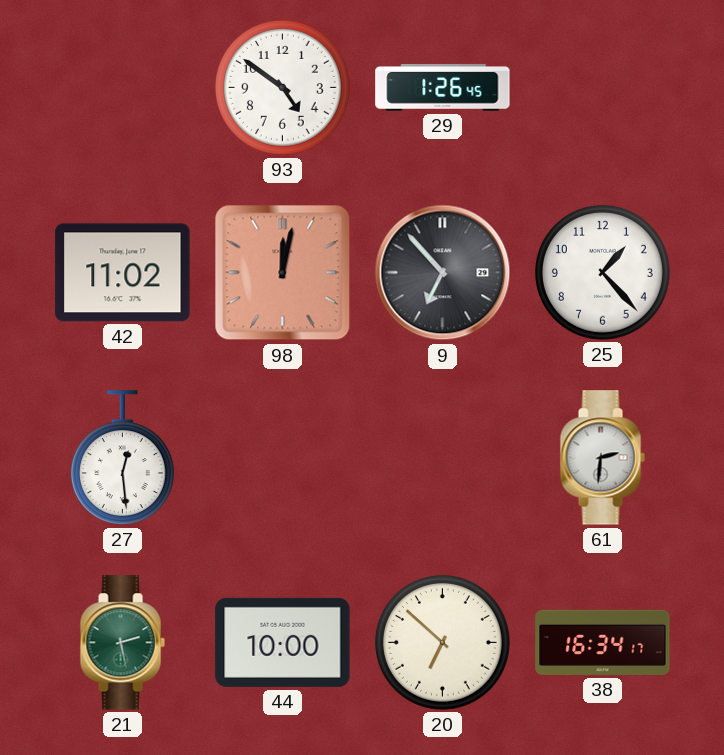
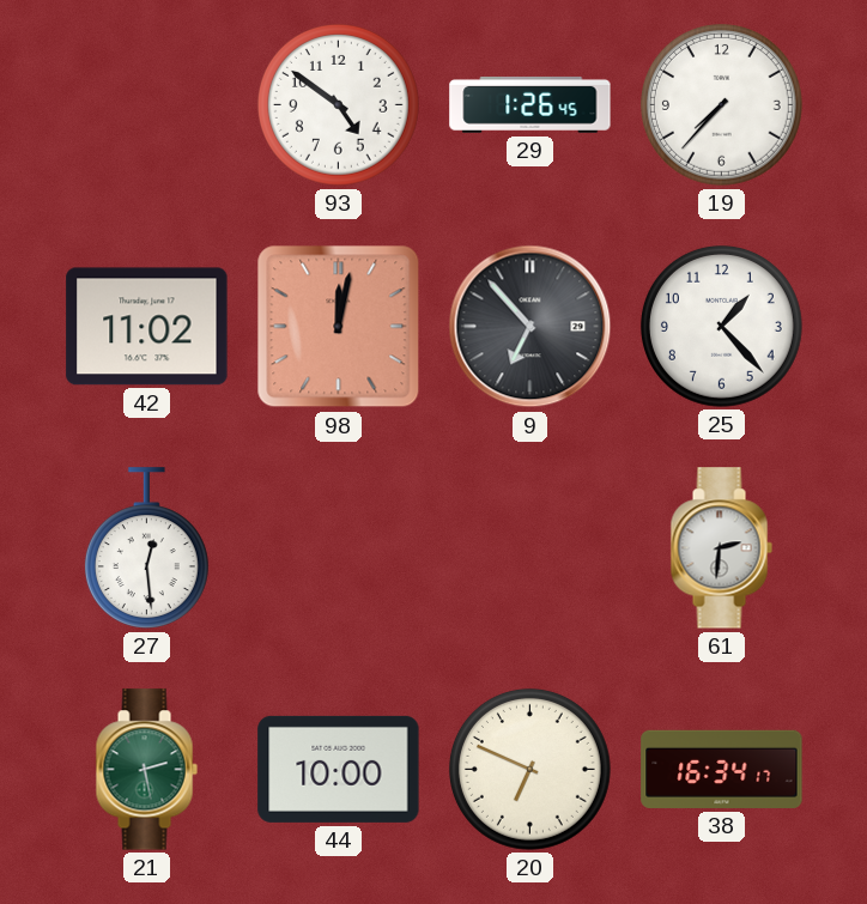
19: none -> 7:37 (721, 104)
20: 6:52 -> 6:49 (529, 769)
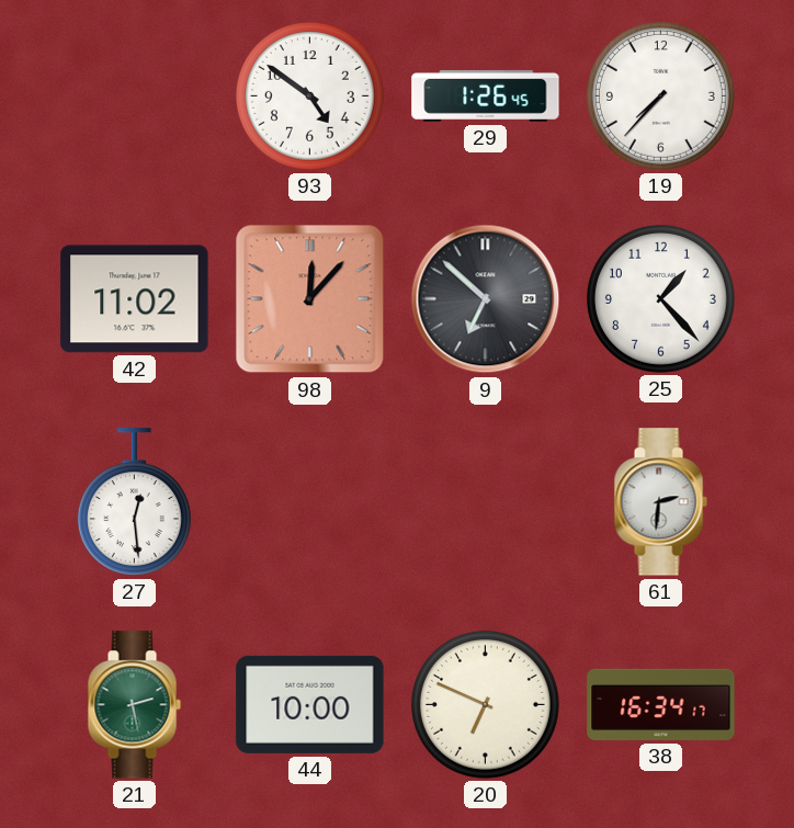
98: 12:02 -> 12:07 (310, 299)
9: 6:53 -> 6:52 (486, 299)
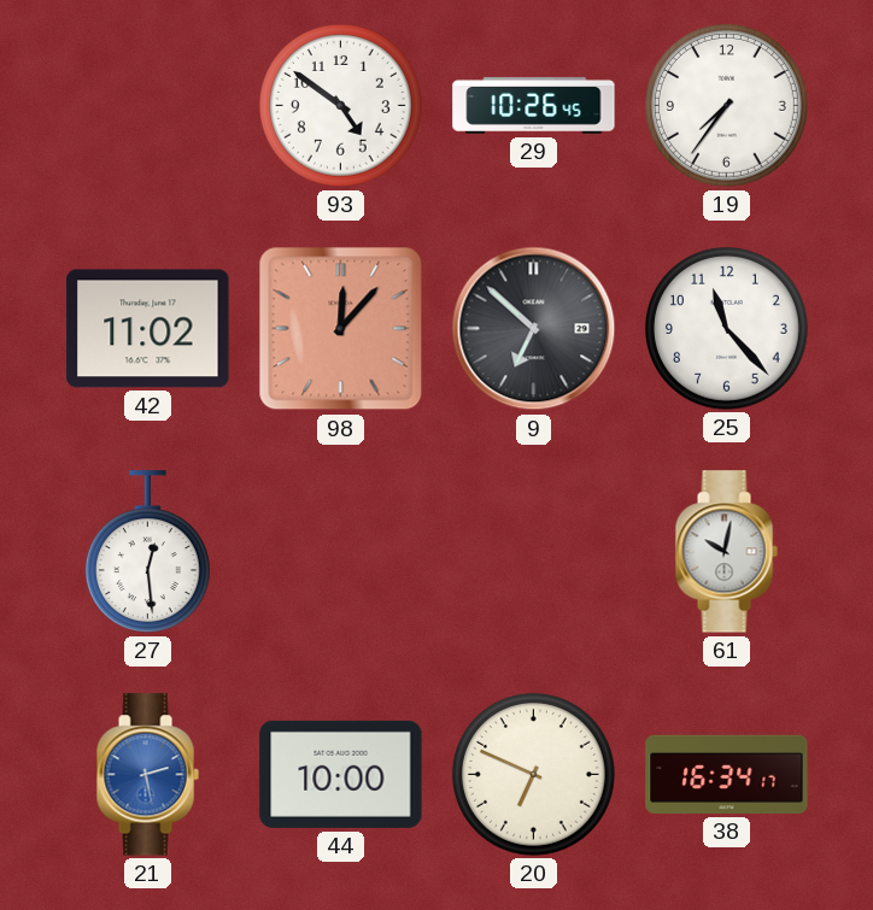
29: 1:26 -> 10:26 (534, 105)
19: 7:37 -> 7:36 (726, 105)
25: 1:23 -> 11:23 (726, 328)
61: 2:31 -> 10:02 (726, 552)
21 dial: green -> blue (147, 775)
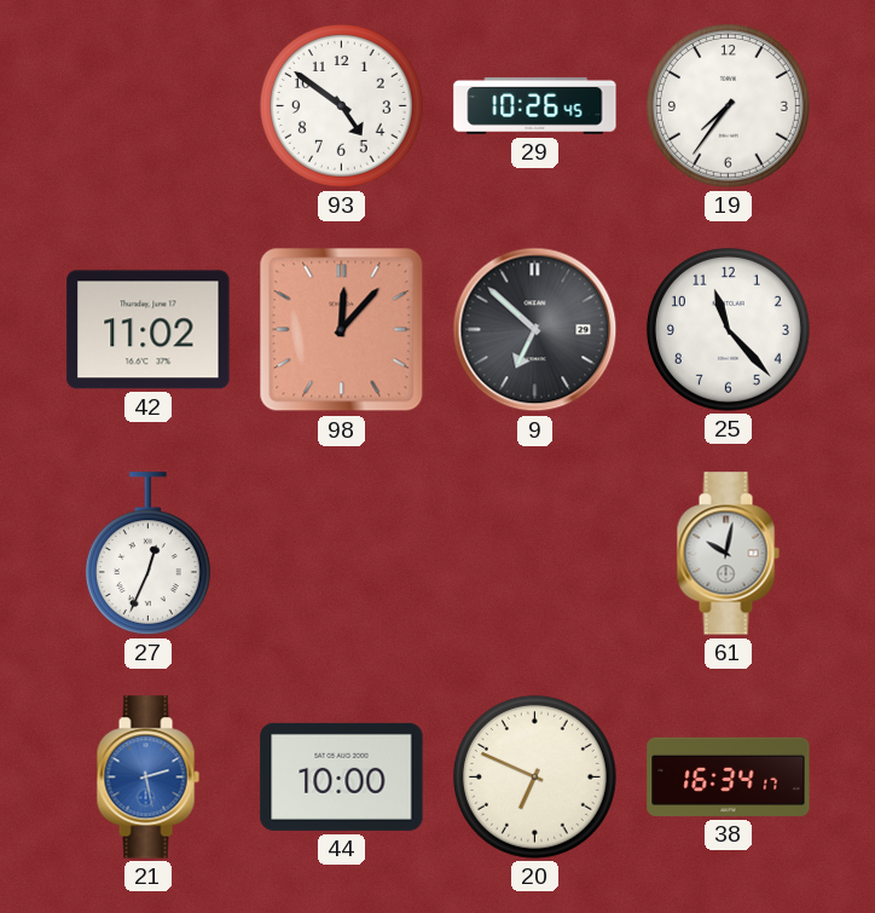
27: 12:29 -> 12:34 (147, 554)
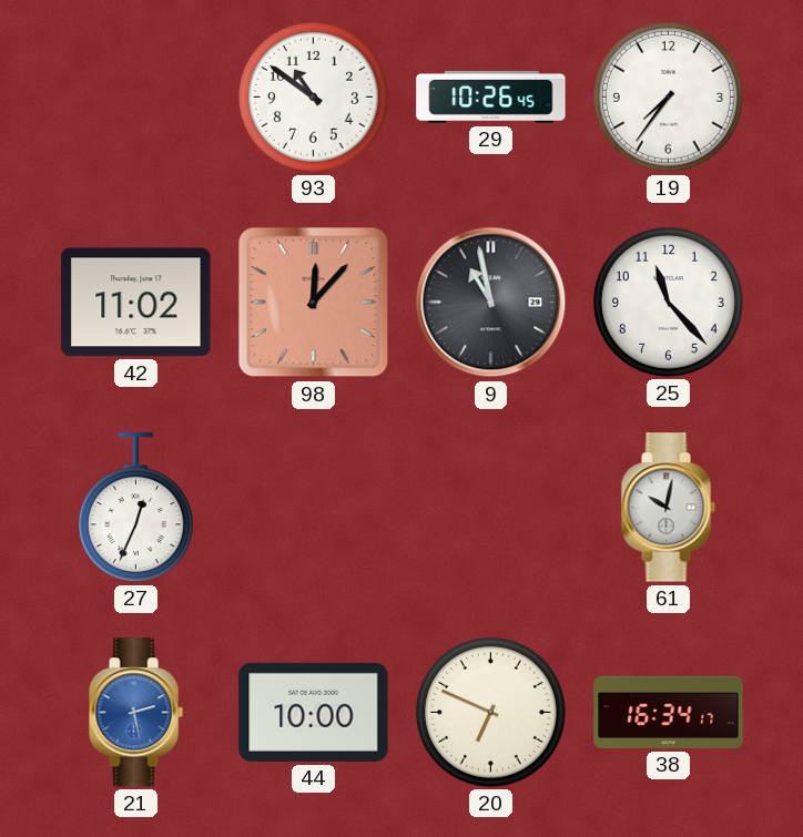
93: 4:51 -> 10:51 (313, 96)
9: 6:52 -> 10:58 (491, 303)
